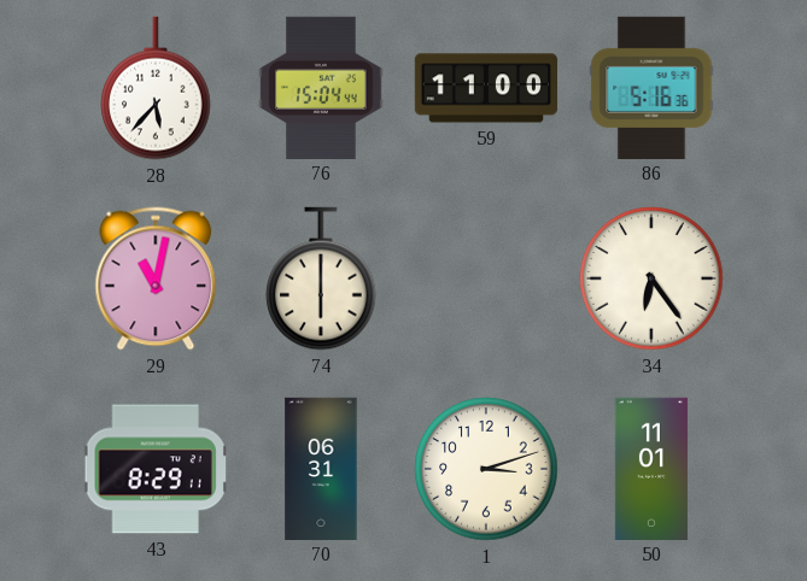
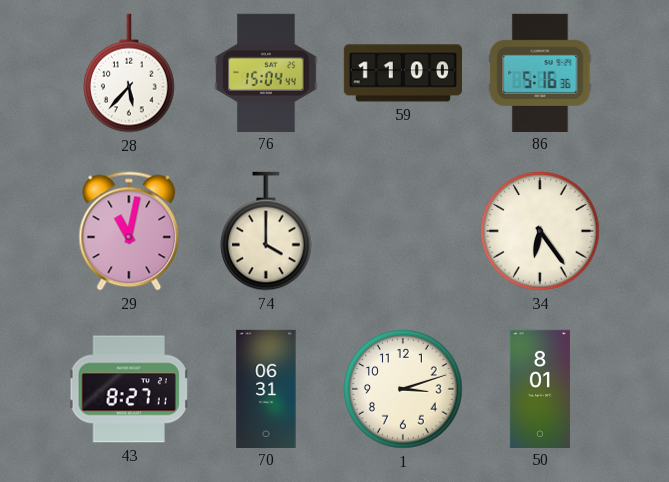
74: 6:00 -> 4:00 (266, 231)
43: 8:29 -> 8:27 (129, 389)
50: 11:01 -> 8:01 (540, 388)
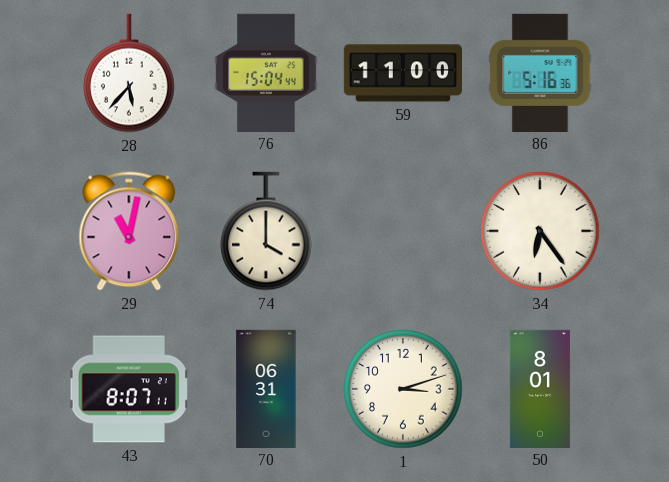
43: 8:27 -> 8:07 (129, 389)
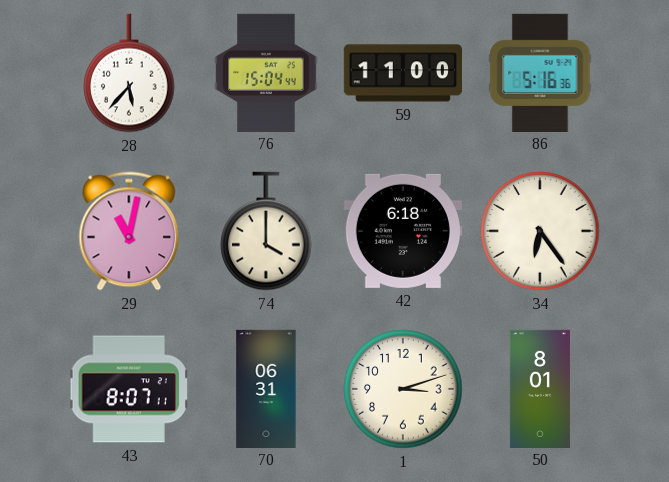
42: none -> 6:18 (403, 231)
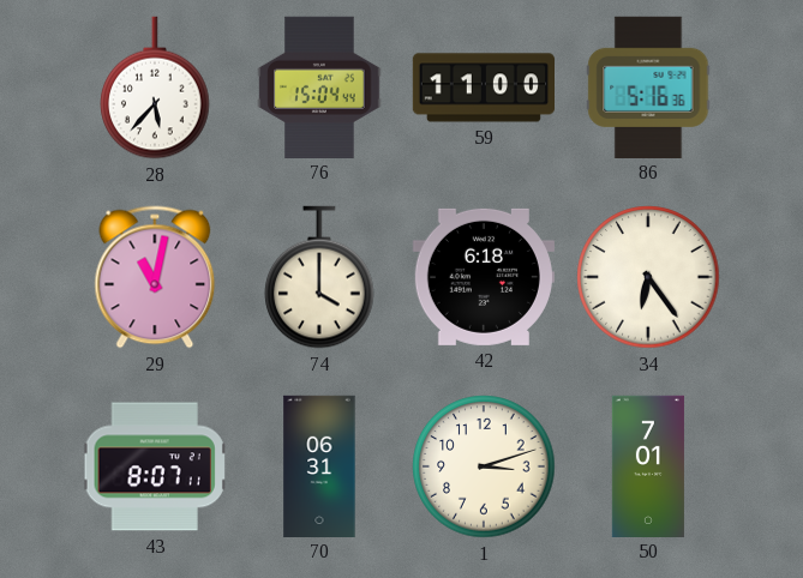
50: 8:01 -> 7:01 (648, 465)
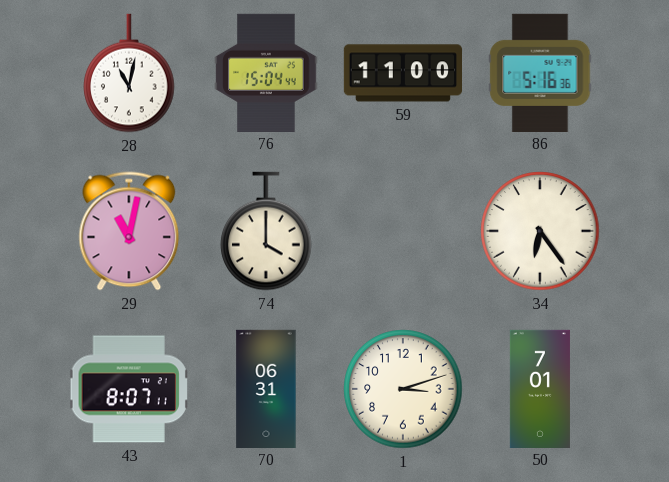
28: 5:37 -> 11:02 (129, 73)
42: 6:18 -> none (484, 277)
